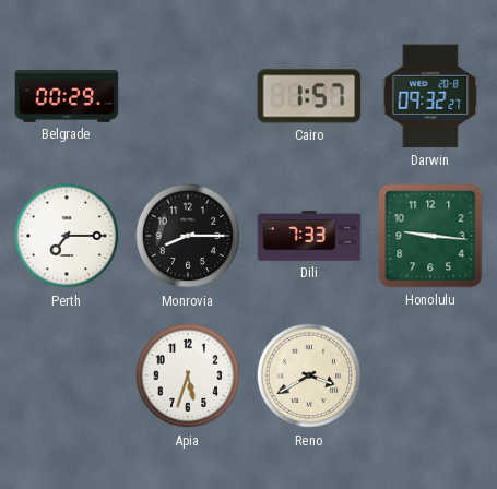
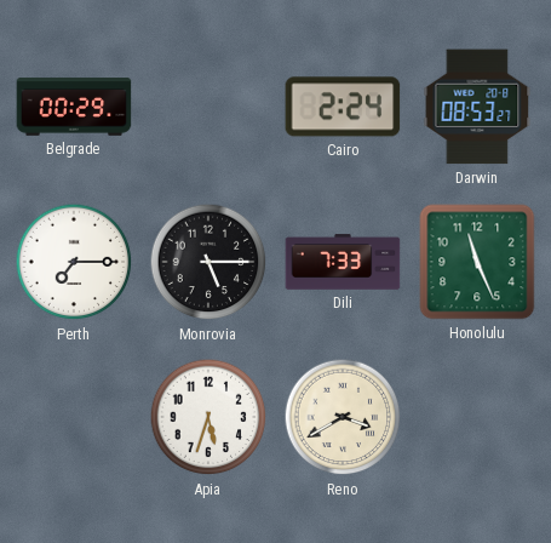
Cairo: 1:57 -> 2:24 (343, 107)
Darwin: 09:32 -> 08:53 (477, 107)
Monrovia: 8:15 -> 5:15 (208, 262)
Honolulu: 9:16 -> 11:26 (477, 262)
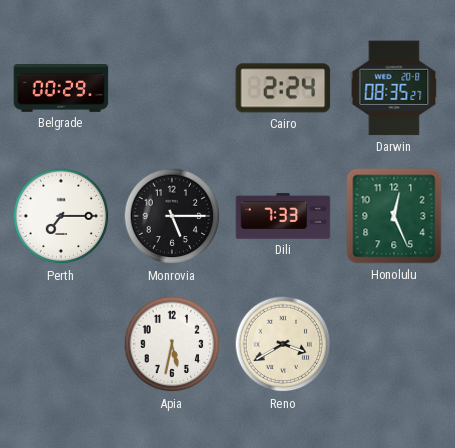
Darwin: 08:53 -> 08:35 (394, 88)
Honolulu: 11:26 -> 12:26 (394, 216)
Apia: 5:33 -> 5:32 (172, 344)
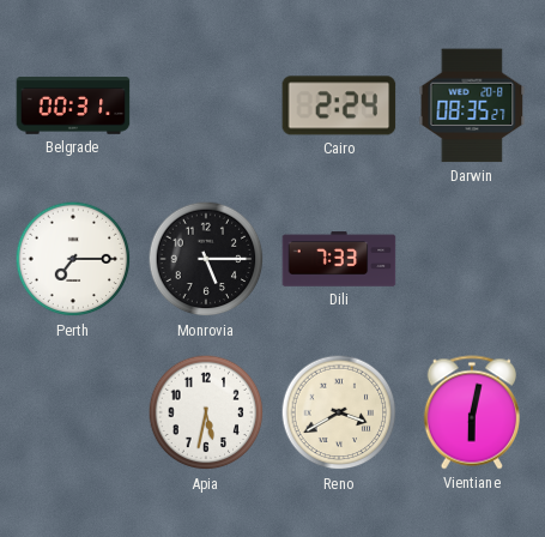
Belgrade: 00:29 -> 00:31 (73, 105)
Honolulu: 12:26 -> none (394, 216)
Vientiane: none -> 6:02 (471, 412)
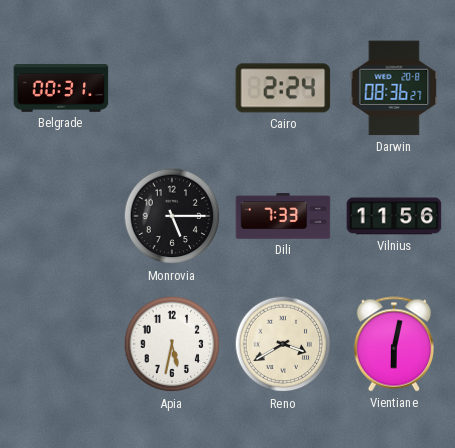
Darwin: 08:35 -> 08:36 (394, 88)
Perth: 7:15 -> none (73, 259)
Vilnius: none -> 11:56 (394, 216)
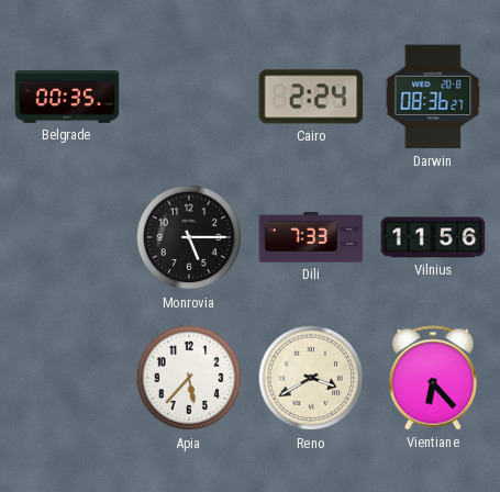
Belgrade: 00:31 -> 00:35 (67, 97)
Apia: 5:32 -> 5:37 (189, 378)
Vientiane: 6:02 -> 6:23 (432, 378)
